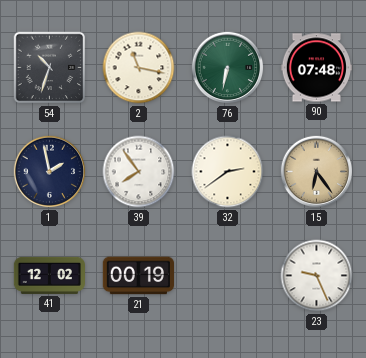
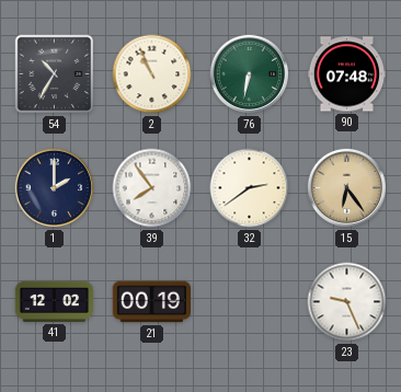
54: 10:33 -> 10:35 (55, 74)
2: 11:17 -> 10:56 (152, 74)
1: 1:58 -> 2:00 (55, 188)
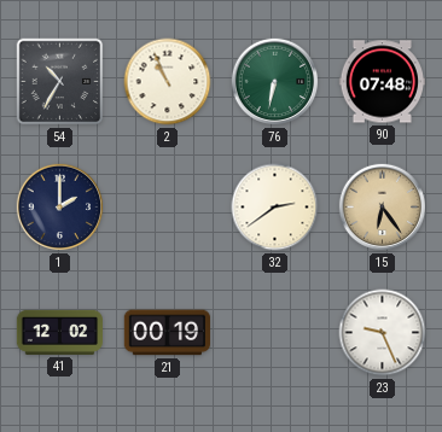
39: 7:54 -> none (152, 188)
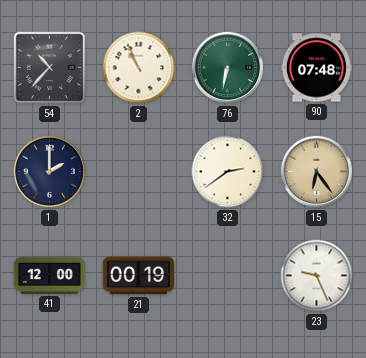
54: 10:35 -> 10:37 (50, 68)
41: 12:02 -> 12:00 (49, 275)
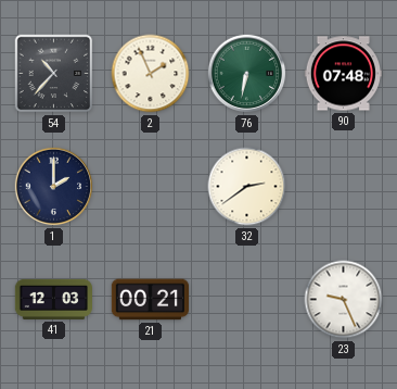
2: 10:56 -> 1:56 (151, 74)
15: 6:24 -> none (317, 172)
41: 12:00 -> 12:03 (53, 299)
21: 00:19 -> 00:21 (150, 300)
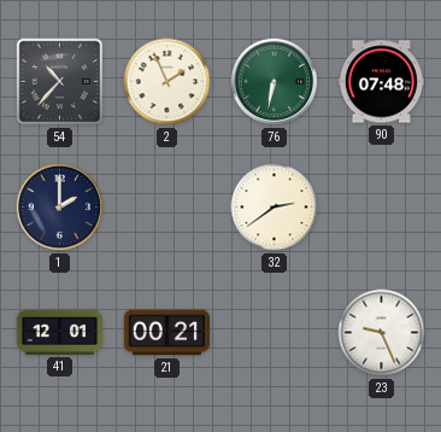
41: 12:03 -> 12:01 (59, 332)
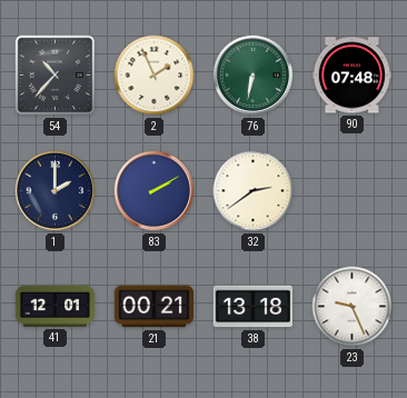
83: none -> 2:10 (155, 191)
38: none -> 13:18 (252, 307)
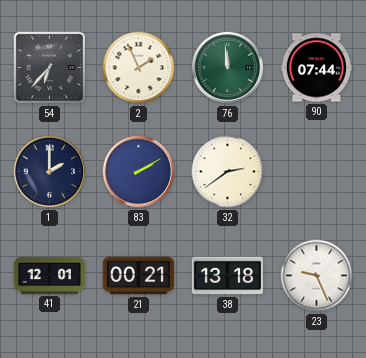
54: 10:37 -> 6:37 (50, 68)
76: 6:32 -> 11:59 (228, 68)
90: 07:48 -> 07:44 (316, 68)
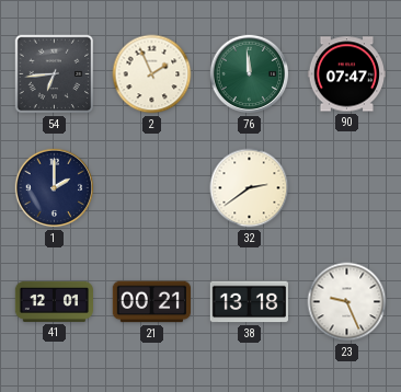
54: 6:37 -> 6:44 (55, 74)
90: 07:44 -> 07:47 (346, 74)
83: 2:10 -> none (139, 172)
